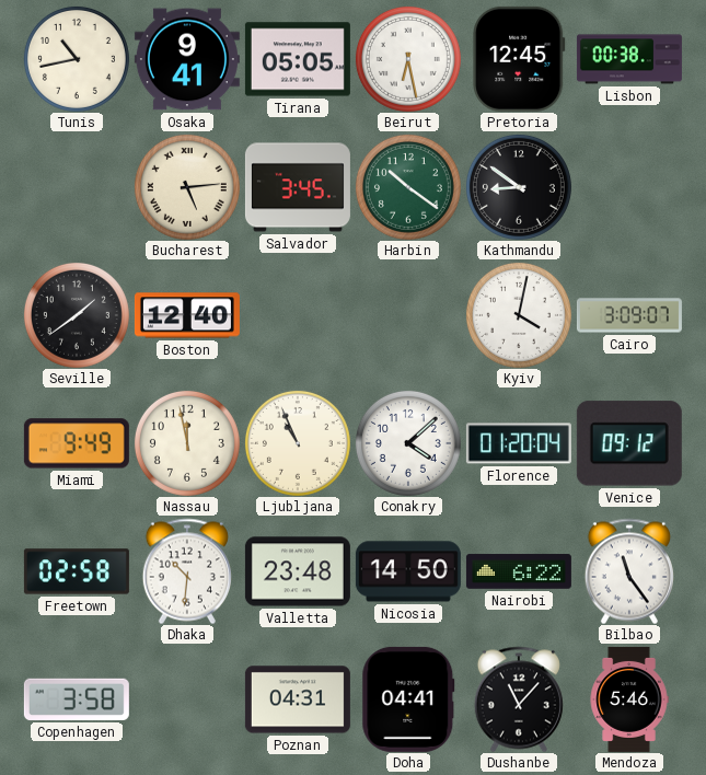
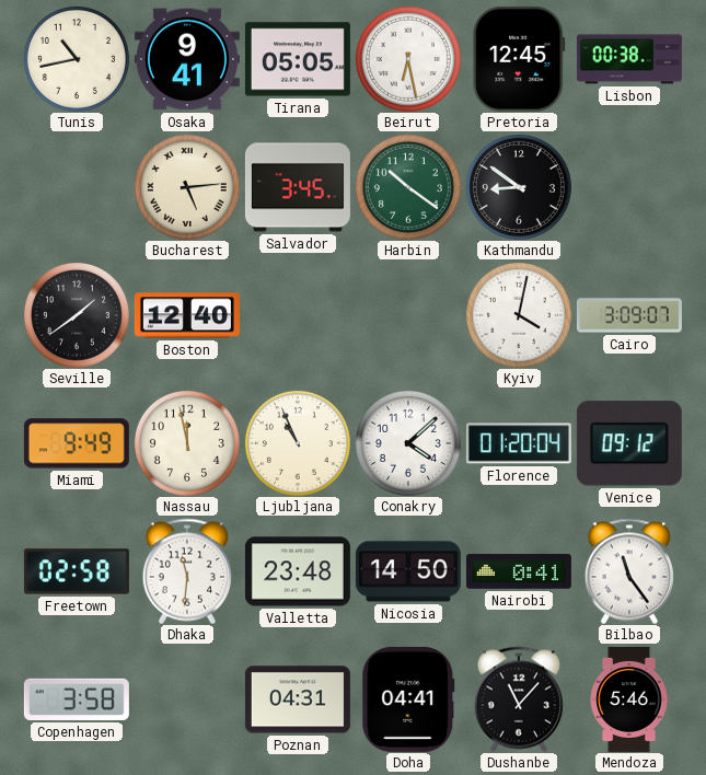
Dhaka: 10:31 -> 11:31 (187, 571)
Nairobi: 6:22 -> 0:41 (519, 571)
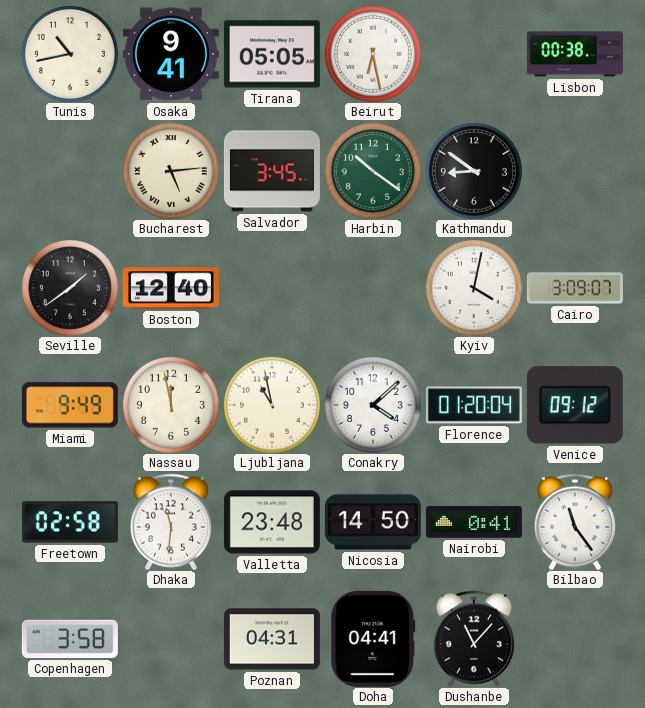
Pretoria: 12:45 -> none (519, 59)
Ljubljana: 10:56 -> 10:58 (272, 405)
Mendoza: 5:46 -> none (629, 699)
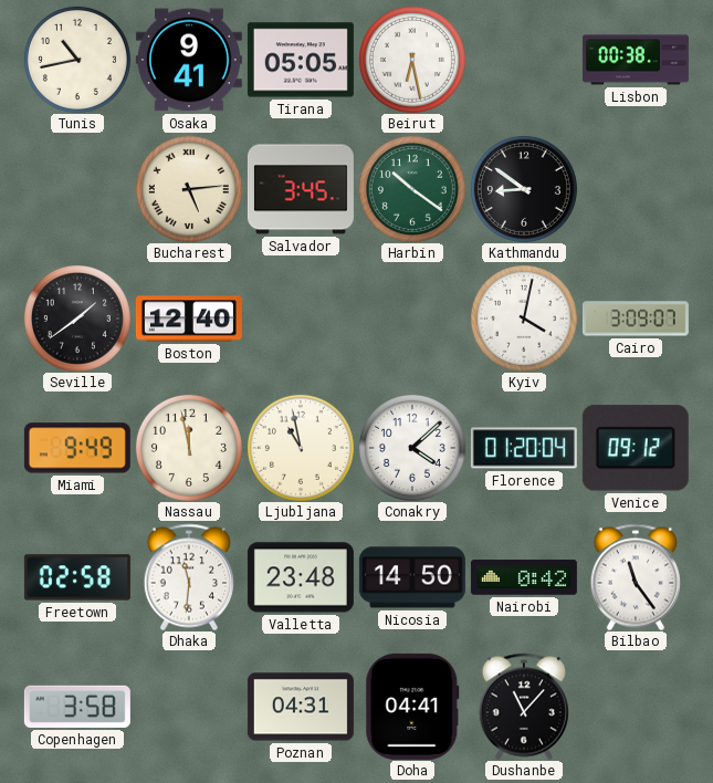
Nairobi: 0:41 -> 0:42 (524, 577)
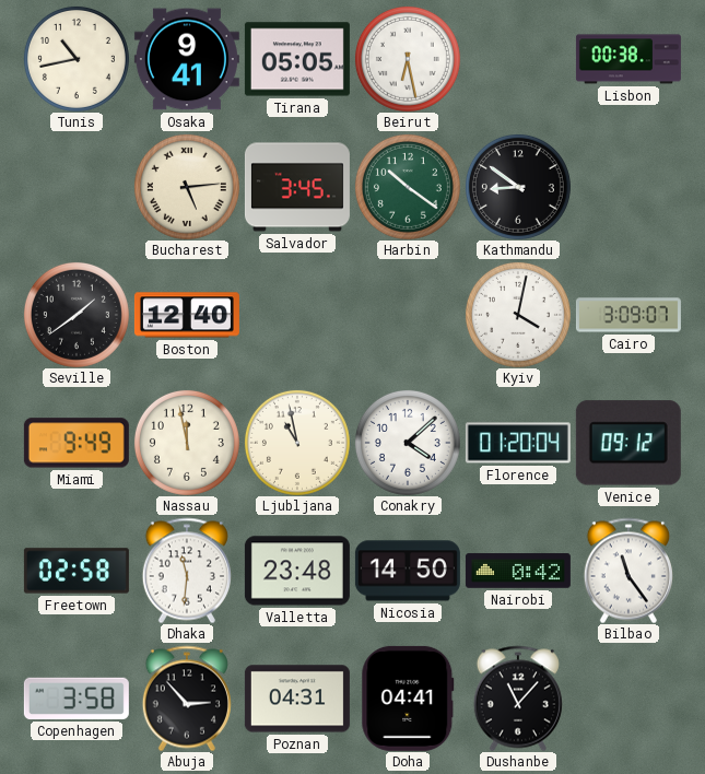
Abuja: none -> 2:53 (187, 699)
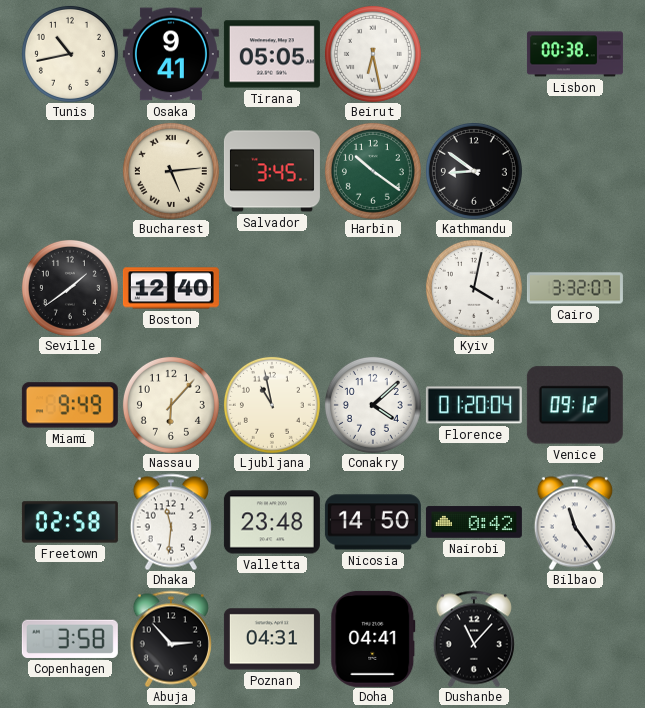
Cairo: 3:09 -> 3:32 (575, 288)
Nassau: 11:58 -> 6:07 (171, 405)
